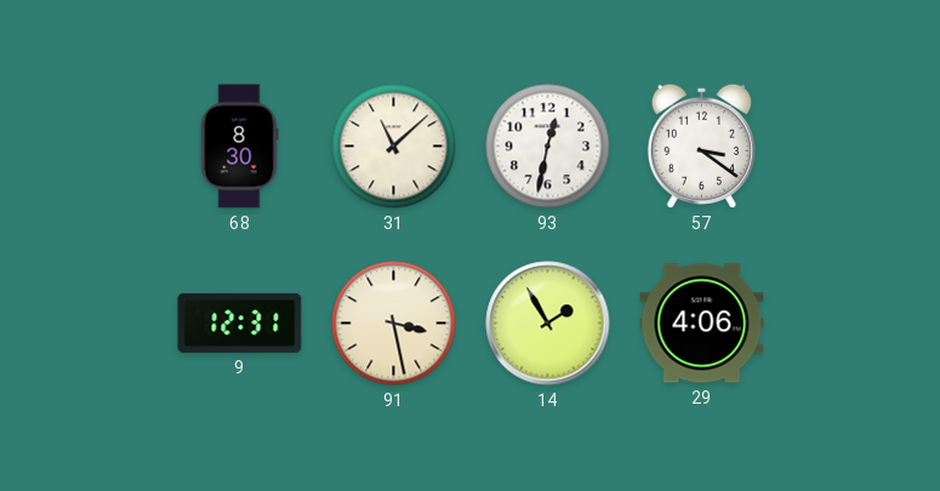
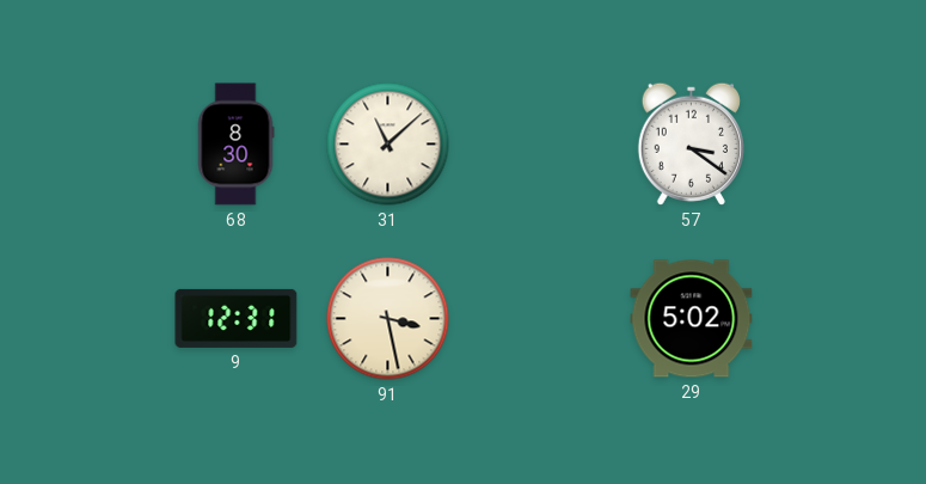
93: 12:32 -> none (548, 147)
14: 1:55 -> none (548, 324)
29: 4:06 -> 5:02 (692, 319)
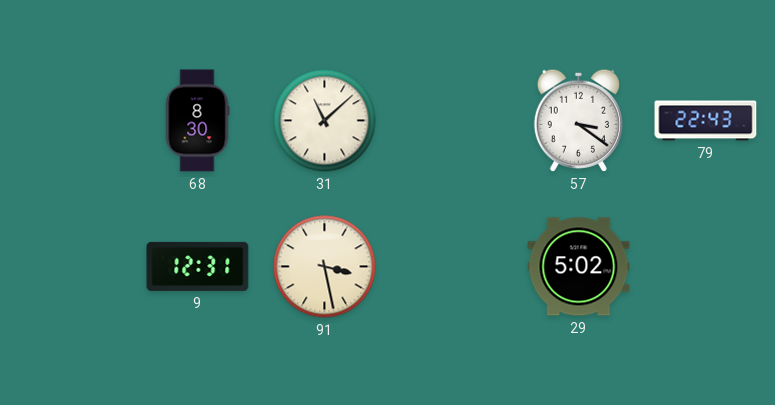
79: none -> 22:43 (706, 121)
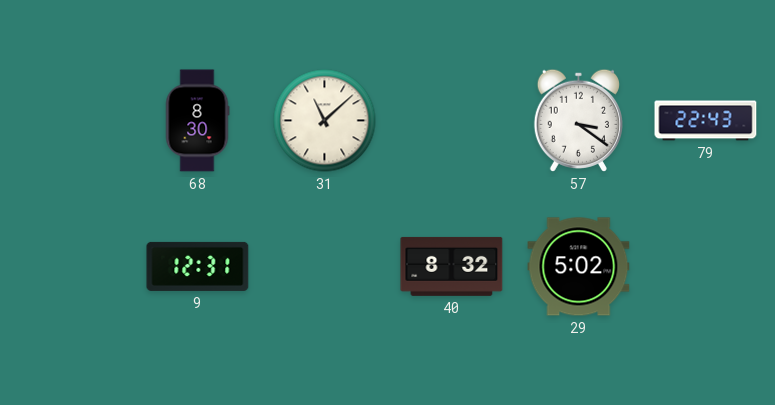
91: 3:28 -> none (325, 267)
40: none -> 8:32 (452, 266)
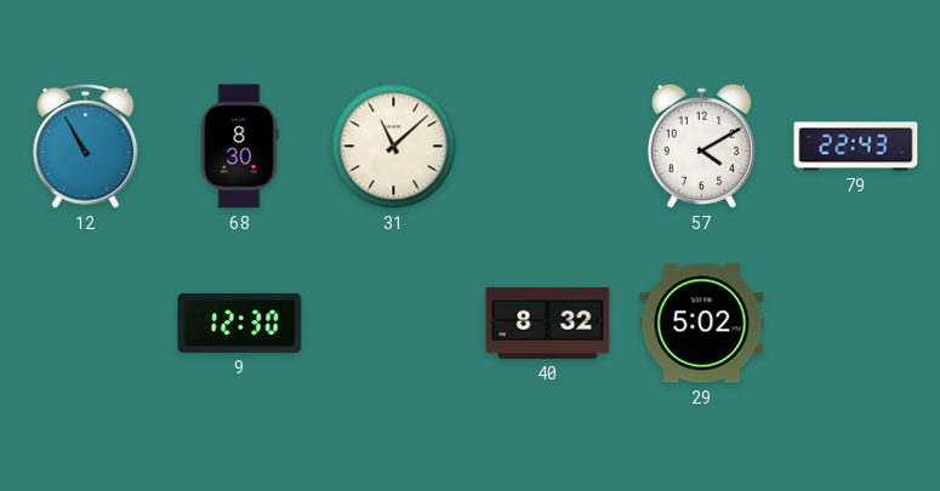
12: none -> 10:55 (86, 145)
57: 3:21 -> 4:10 (701, 145)
9: 12:31 -> 12:30 (240, 322)
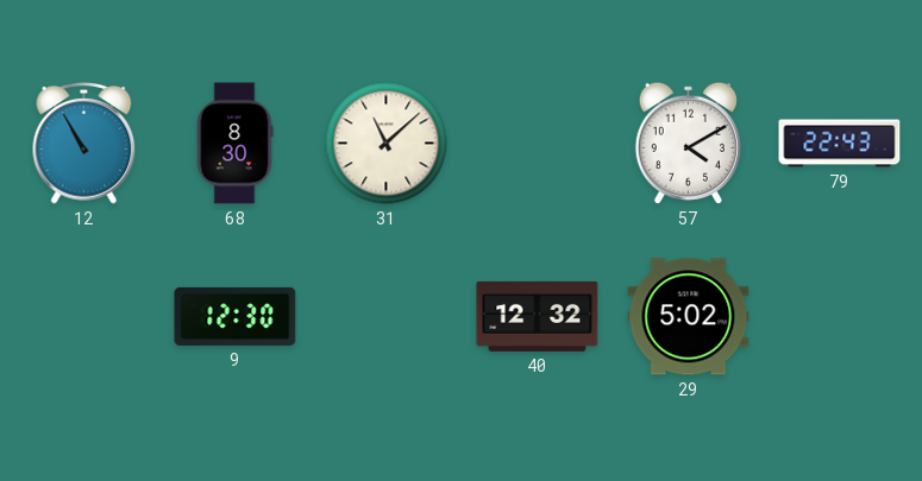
40: 8:32 -> 12:32 (538, 316)
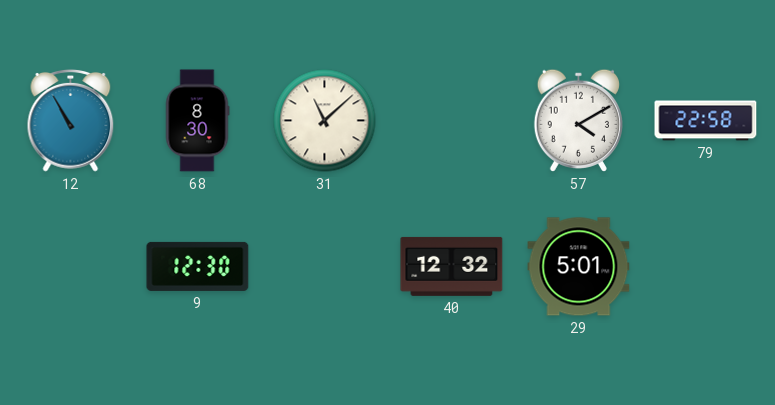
79: 22:43 -> 22:58 (706, 121)
29: 5:02 -> 5:01 (579, 267)
